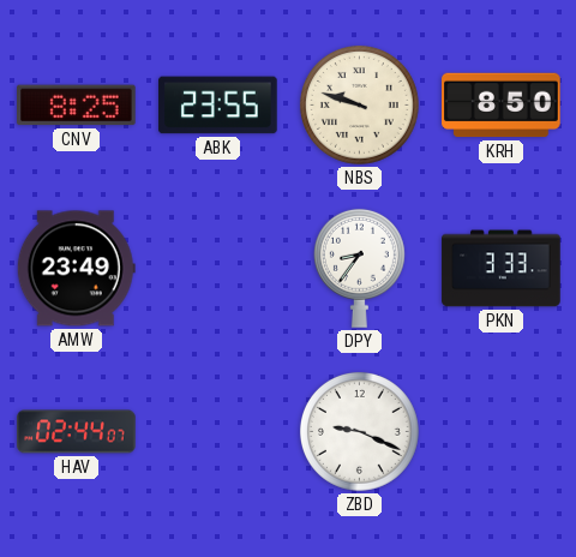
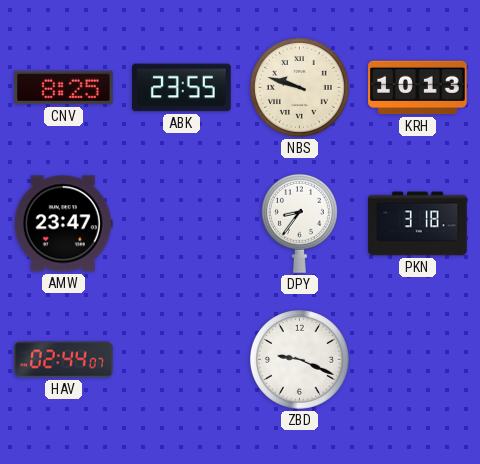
KRH: 8:50 -> 10:13 (418, 88)
AMW: 23:49 -> 23:47 (63, 224)
PKN: 3:33 -> 3:18 (418, 224)
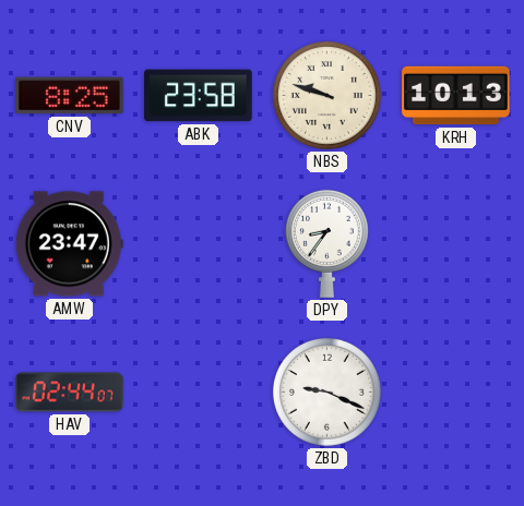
ABK: 23:55 -> 23:58 (199, 96)
PKN: 3:18 -> none (418, 224)
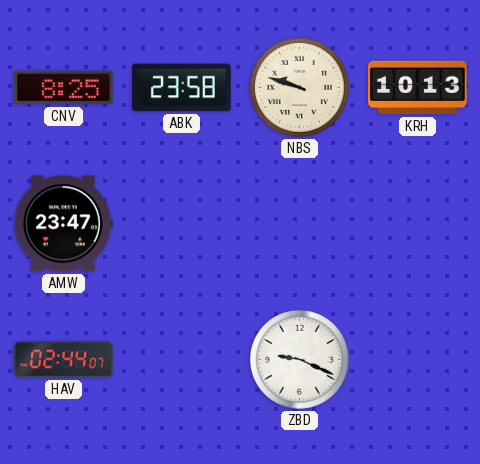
DPY: 8:36 -> none (326, 243)
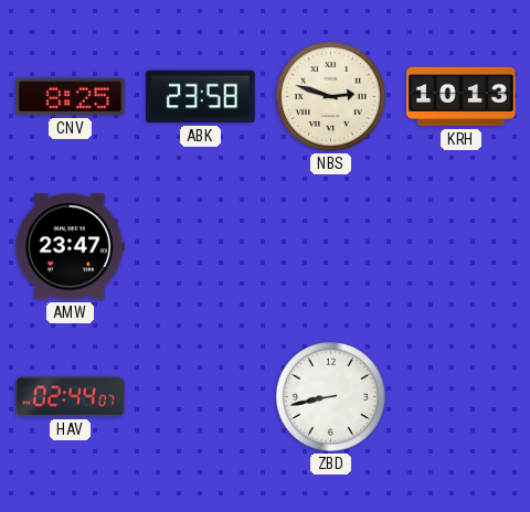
NBS: 9:48 -> 2:48 (330, 96)
ZBD: 9:19 -> 8:43 (330, 396)
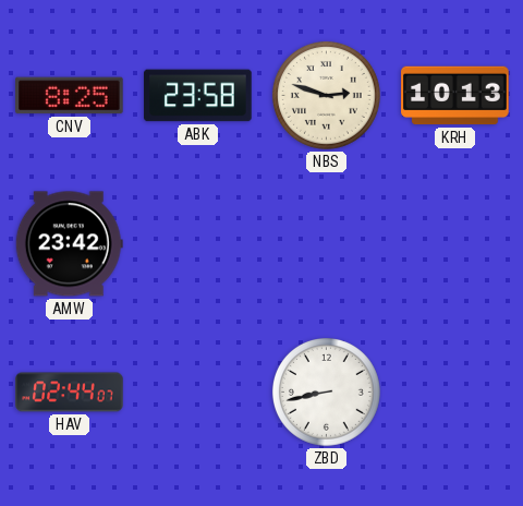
AMW: 23:47 -> 23:42 (69, 244)
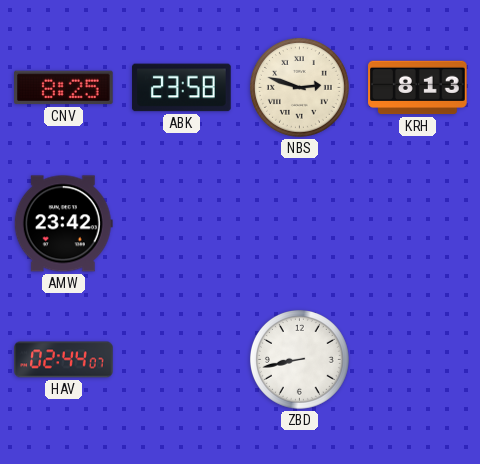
KRH: 10:13 -> 8:13 (418, 88)
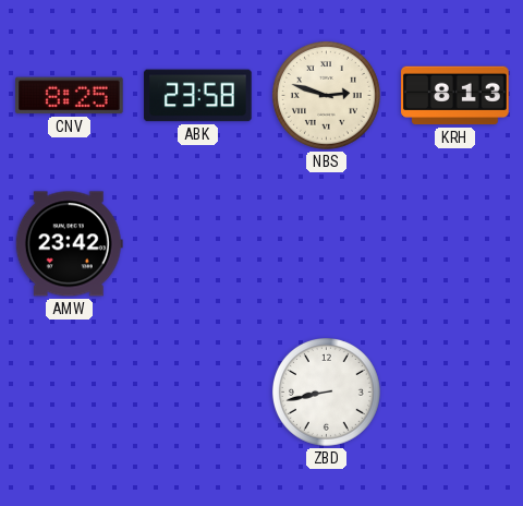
HAV: 02:44 -> none (64, 360)
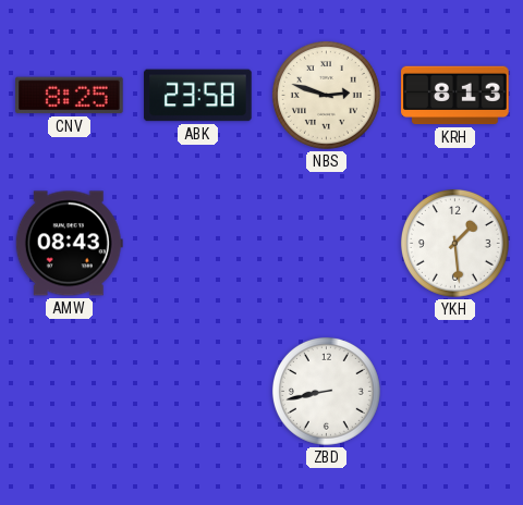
AMW: 23:42 -> 08:43 (69, 244)
YKH: none -> 1:29 (454, 243)
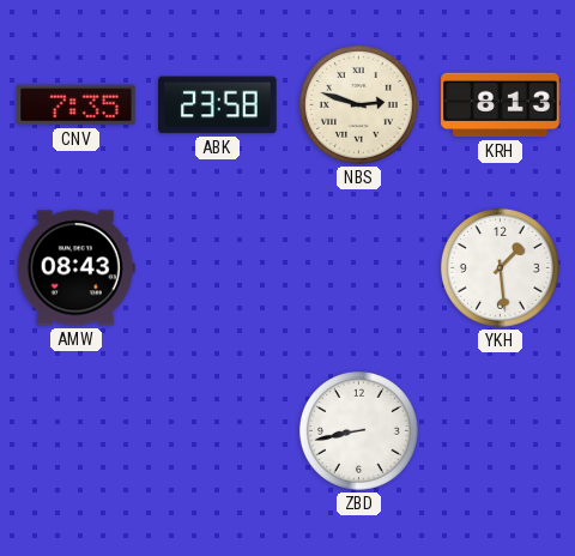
CNV: 8:25 -> 7:35 (77, 105)
